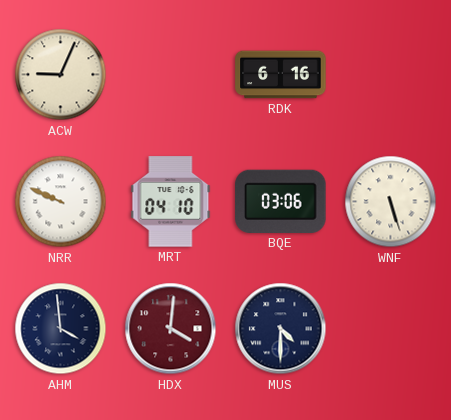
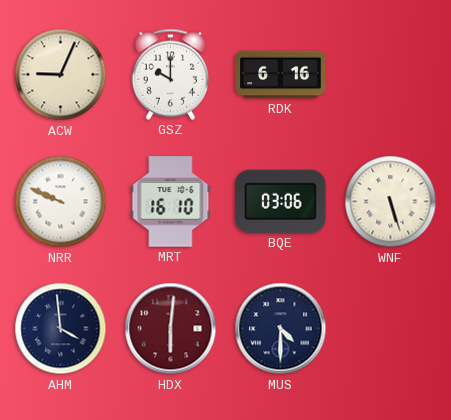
GSZ: none -> 10:00 (170, 74)
MRT: 04:10 -> 16:10 (171, 202)
HDX: 4:01 -> 6:01 (171, 329)
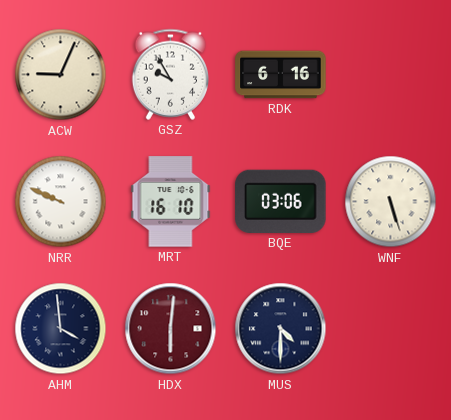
GSZ: 10:00 -> 9:55 (170, 74)
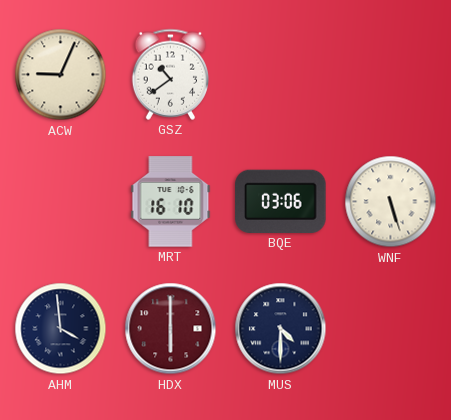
GSZ: 9:55 -> 10:39 (170, 74)
RDK: 6:16 -> none (281, 75)
NRR: 9:49 -> none (61, 202)
HDX: 6:01 -> 6:00 (171, 329)
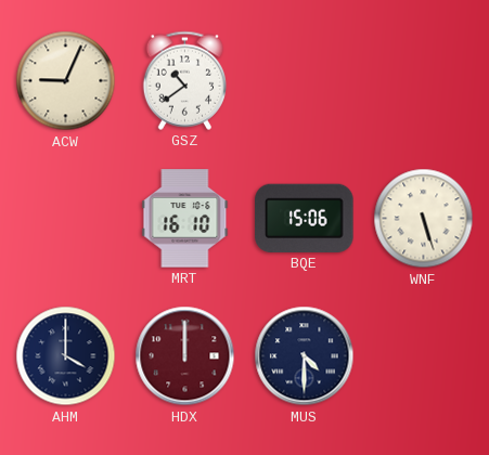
BQE: 03:06 -> 15:06 (305, 218)
AHM: 3:59 -> 4:00 (66, 356)
HDX: 6:00 -> 12:00 (185, 356)
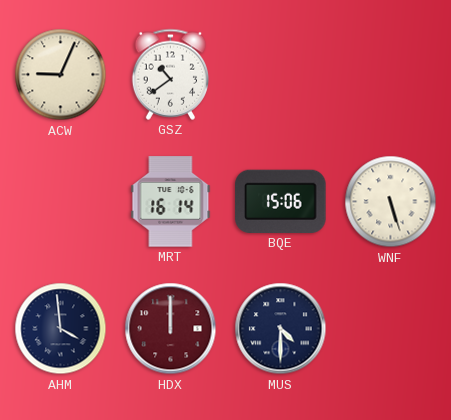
MRT: 16:10 -> 16:14 (171, 202)
AHM: 4:00 -> 3:59 (61, 329)
